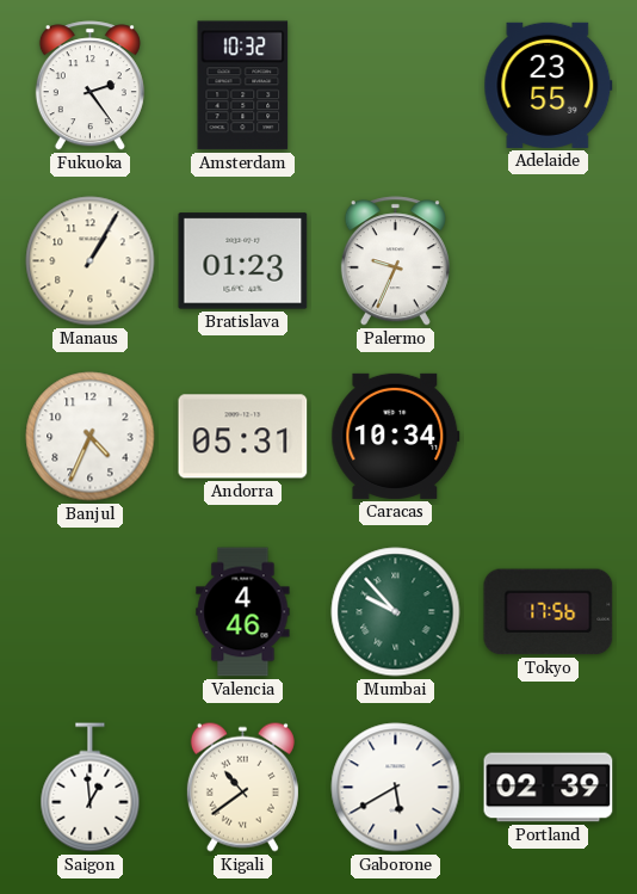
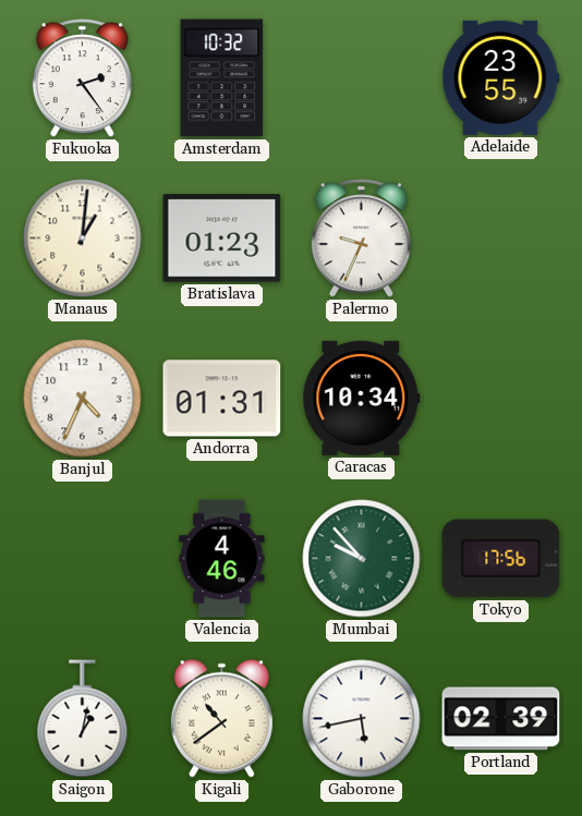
Manaus: 1:05 -> 1:01 (83, 239)
Andorra: 05:31 -> 01:31 (222, 399)
Saigon: 12:59 -> 1:02 (83, 719)
Gaborone: 5:40 -> 5:43 (362, 719)
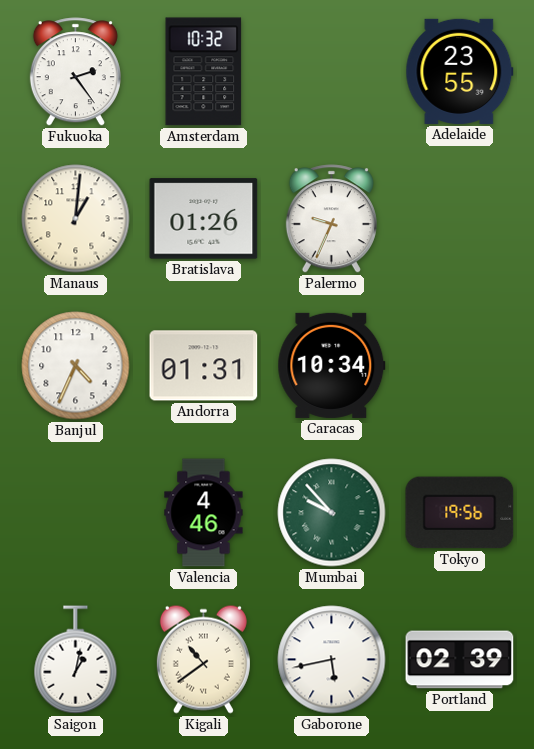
Bratislava: 01:23 -> 01:26 (204, 219)
Tokyo: 17:56 -> 19:56 (460, 513)
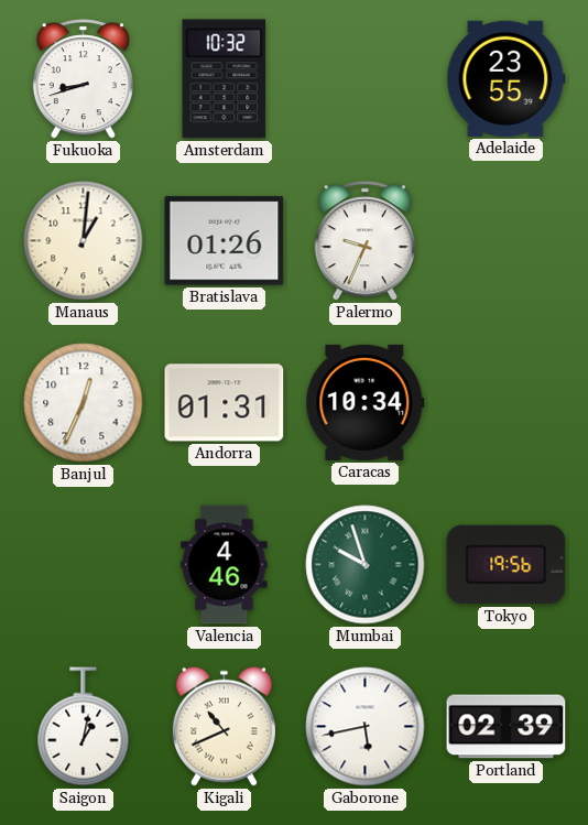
Fukuoka: 2:24 -> 8:42 (83, 79)
Banjul: 4:34 -> 12:34 (84, 403)
Mumbai: 9:53 -> 9:57 (366, 565)
Kigali: 10:39 -> 10:41 (224, 726)
